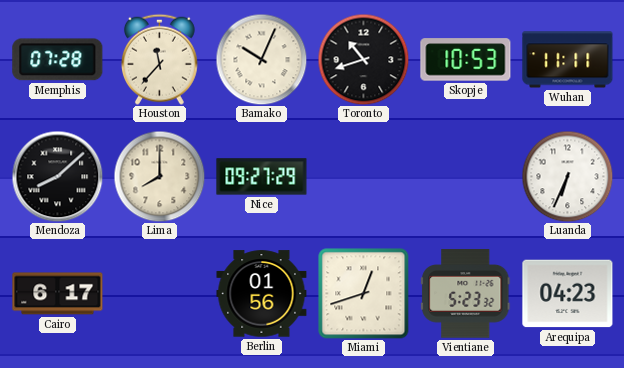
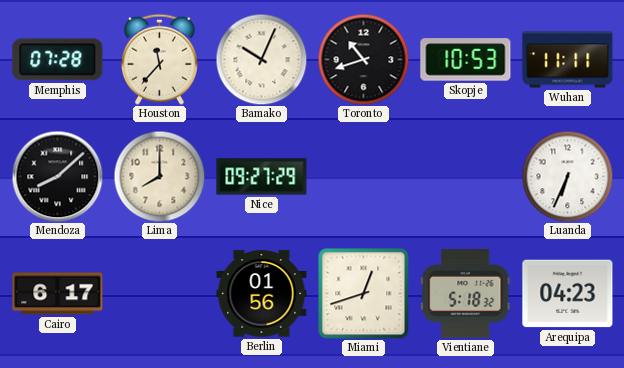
Vientiane: 5:23 -> 5:18 (466, 294)
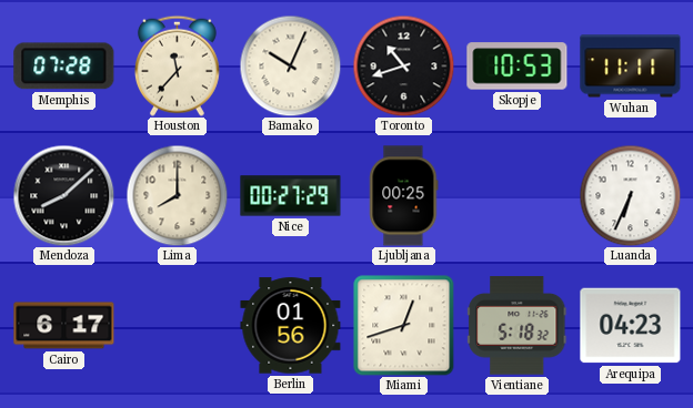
Nice: 09:27 -> 00:27 (291, 196)
Ljubljana: none -> 00:25 (404, 196)
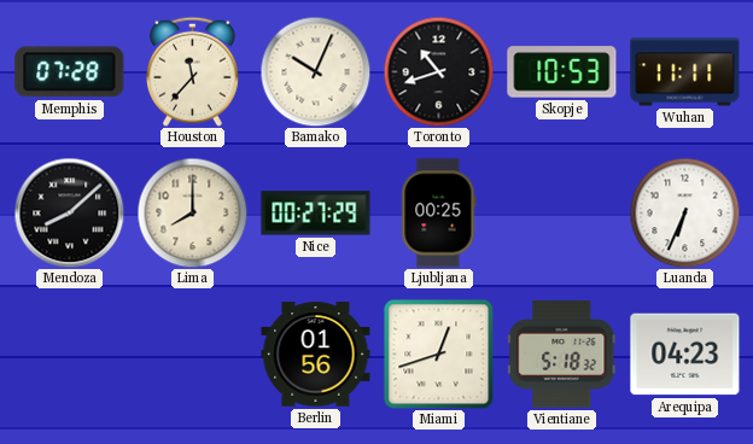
Cairo: 6:17 -> none (64, 326)
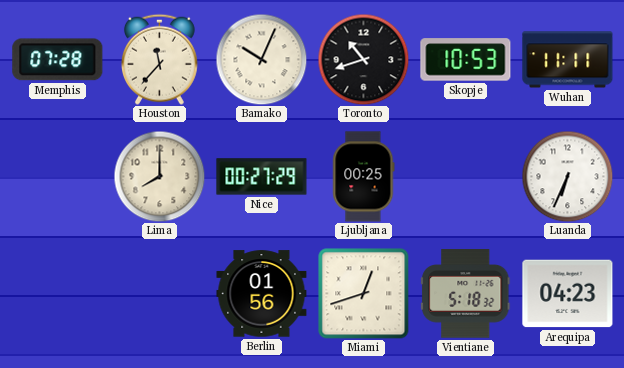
Mendoza: 8:08 -> none (69, 212)
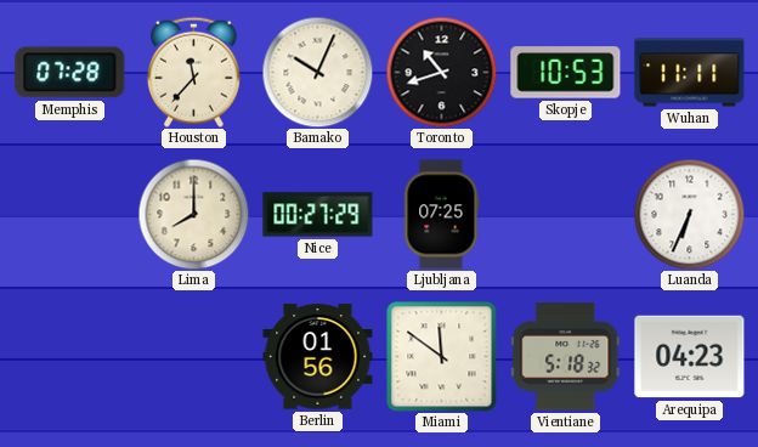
Ljubljana: 00:25 -> 07:25 (442, 215)
Miami: 12:42 -> 11:51 (442, 357)
